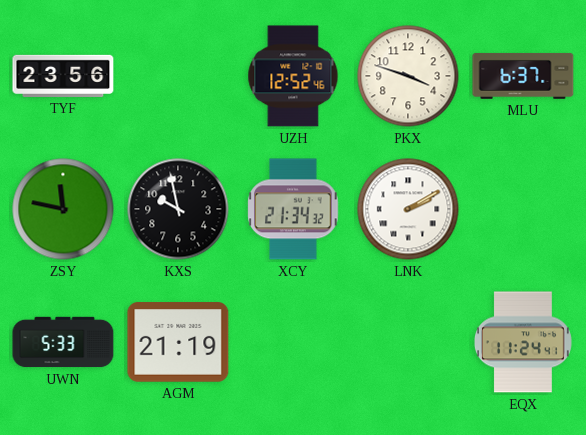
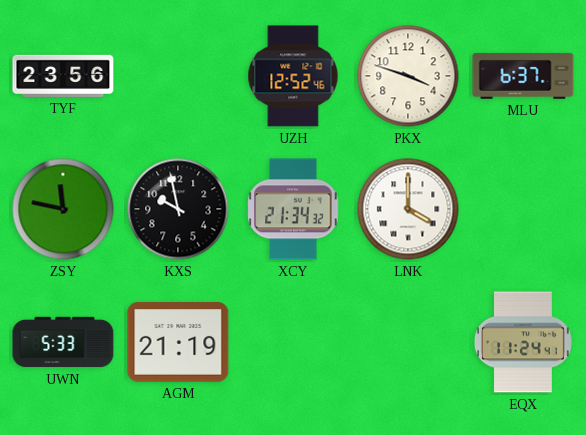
LNK: 2:10 -> 4:00 (408, 209)
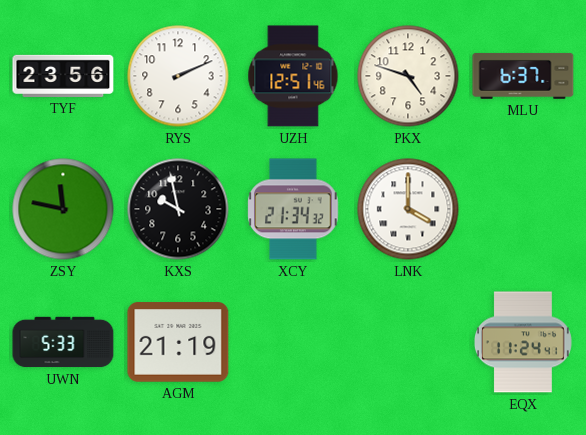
RYS: none -> 2:11 (178, 76)
UZH: 12:52 -> 12:51 (293, 76)
PKX: 3:48 -> 4:48 (408, 76)
